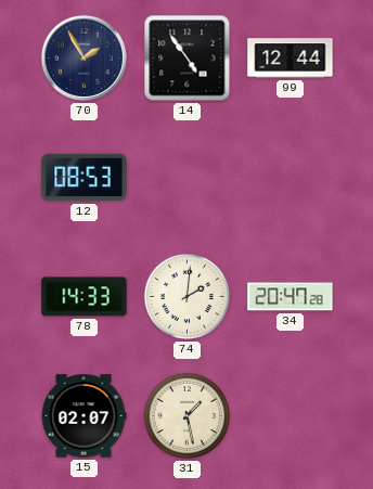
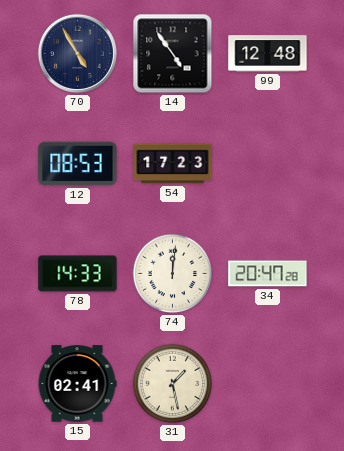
70: 1:55 -> 4:55 (77, 53)
99: 12:44 -> 12:48 (268, 54)
54: none -> 17:23 (173, 164)
74: 2:01 -> 12:01 (173, 274)
15: 02:07 -> 02:41 (77, 384)
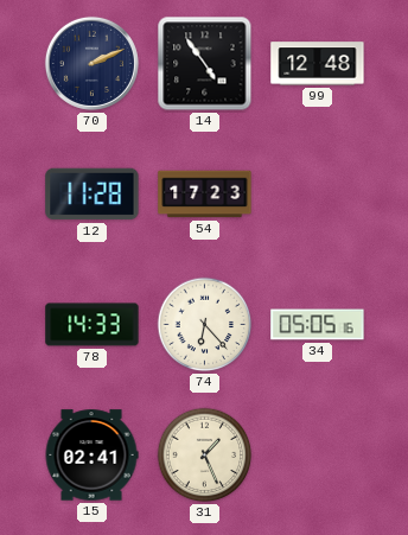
70: 4:55 -> 2:11 (91, 63)
12: 08:53 -> 11:28 (93, 195)
74: 12:01 -> 6:23 (205, 325)
34: 20:47 -> 05:05 (318, 325)
31: 1:28 -> 1:26 (205, 456)
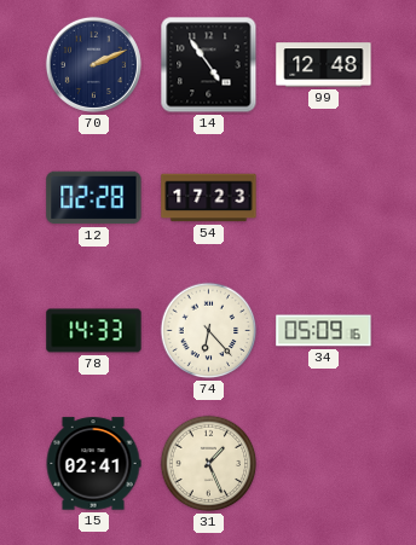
12: 11:28 -> 02:28 (94, 198)
34: 05:05 -> 05:09 (324, 331)
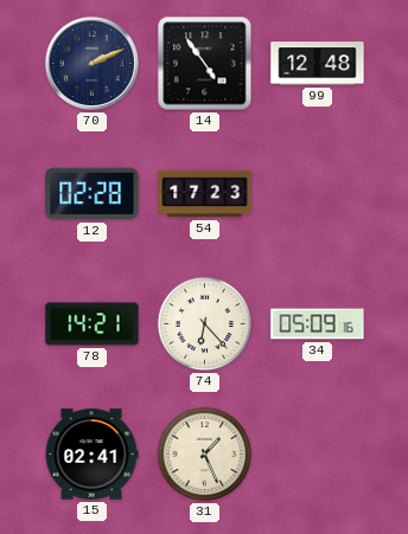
78: 14:33 -> 14:21 (93, 324)
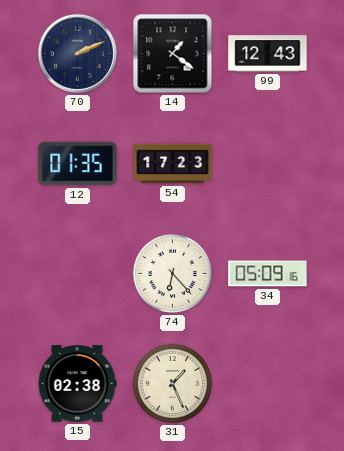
14: 4:54 -> 1:21 (173, 54)
99: 12:48 -> 12:43 (268, 54)
12: 02:28 -> 01:35 (78, 164)
78: 14:21 -> none (93, 324)
15: 02:41 -> 02:38 (77, 384)
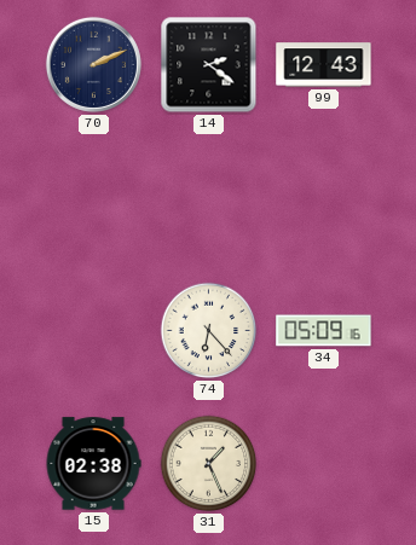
14: 1:21 -> 2:21 (209, 65)
12: 01:35 -> none (78, 164)
54: 17:23 -> none (173, 164)
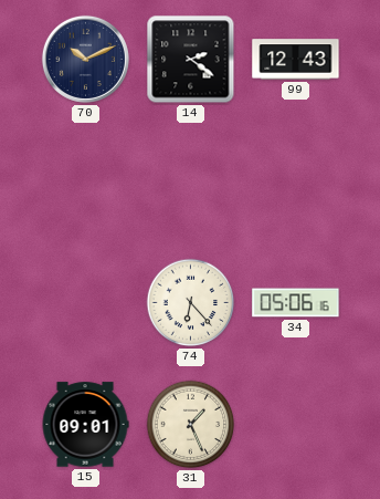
70: 2:11 -> 10:11 (85, 59)
34: 05:09 -> 05:06 (296, 303)
15: 02:38 -> 09:01 (85, 425)
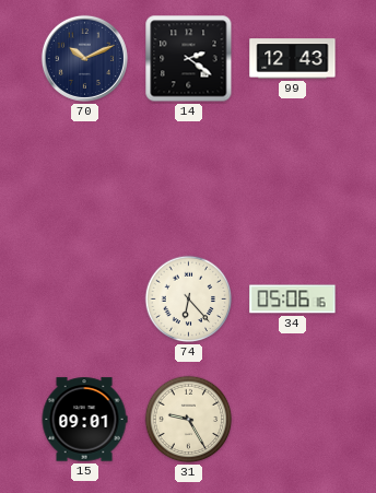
31: 1:26 -> 9:25 (189, 420)
